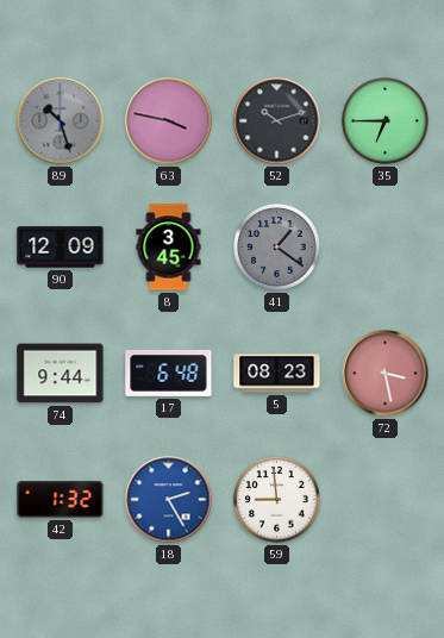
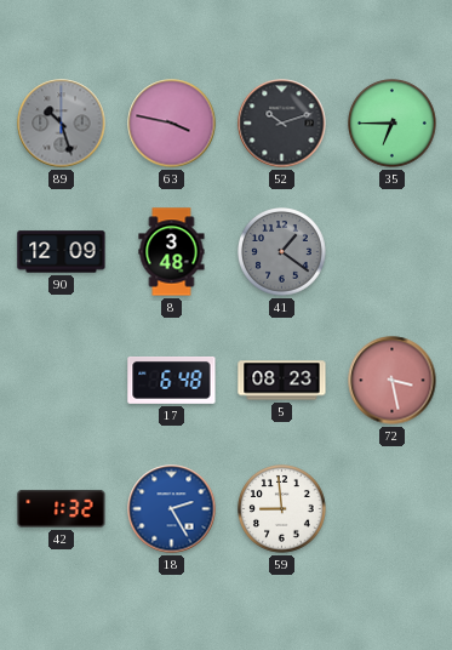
8: 3:45 -> 3:48 (172, 252)
74: 9:44 -> none (61, 374)
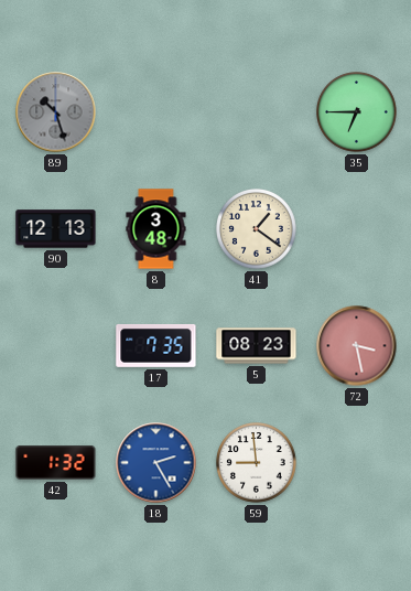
63: 3:47 -> none (172, 124)
52: 10:12 -> none (282, 124)
90: 12:09 -> 12:13 (56, 229)
41 dial: grey -> cream (257, 229)
17: 6:48 -> 7:35 (156, 345)
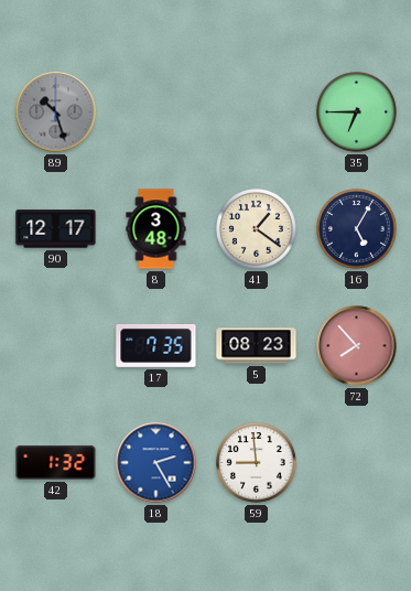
90: 12:13 -> 12:17 (56, 229)
16: none -> 5:05 (357, 229)
72: 3:28 -> 7:53 (357, 346)
